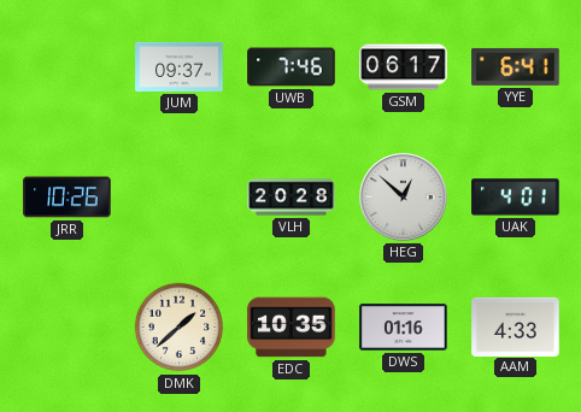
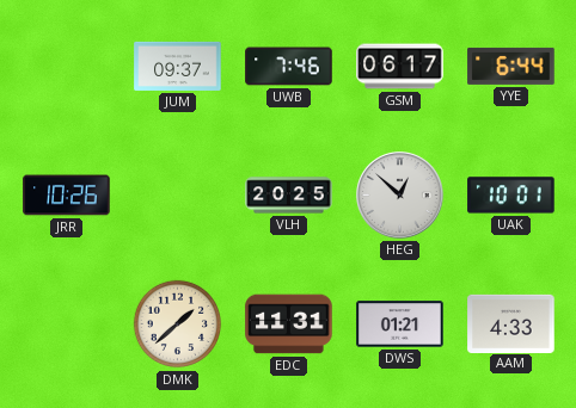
YYE: 6:41 -> 6:44 (511, 66)
VLH: 20:28 -> 20:25 (289, 196)
UAK: 4:01 -> 10:01 (511, 196)
EDC: 10:35 -> 11:31 (289, 324)
DWS: 01:16 -> 01:21 (400, 324)
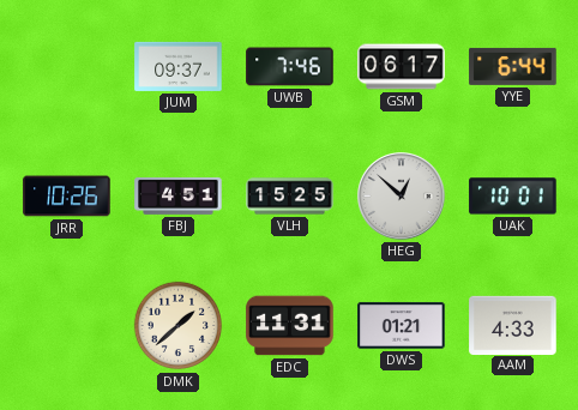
FBJ: none -> 4:51 (179, 195)
VLH: 20:25 -> 15:25 (290, 197)
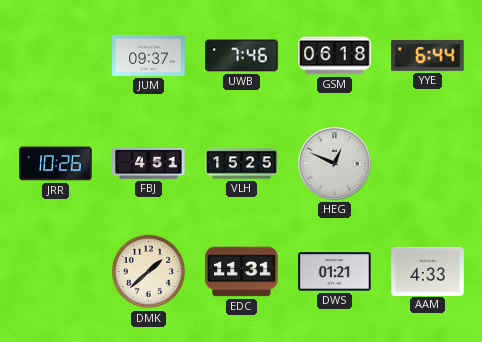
GSM: 06:17 -> 06:18 (335, 56)
HEG: 12:52 -> 12:49 (335, 164)
UAK: 10:01 -> none (513, 197)
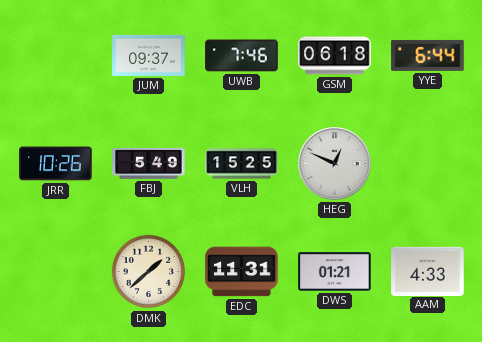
FBJ: 4:51 -> 5:49 (149, 163)
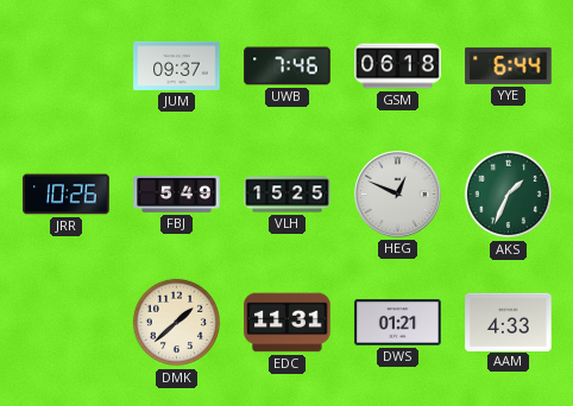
AKS: none -> 1:34 (509, 195)
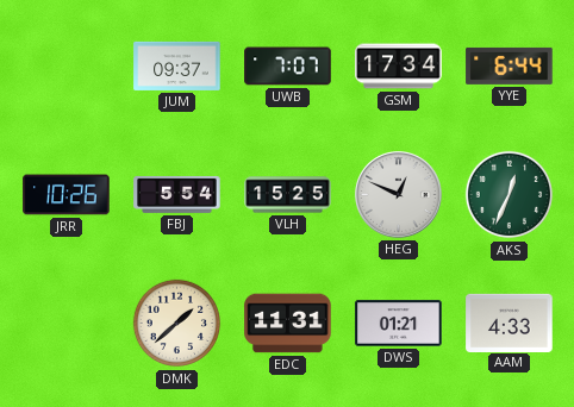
UWB: 7:46 -> 7:07 (288, 67)
GSM: 06:18 -> 17:34 (399, 67)
FBJ: 5:49 -> 5:54 (177, 194)
AKS: 1:34 -> 12:34 (510, 195)
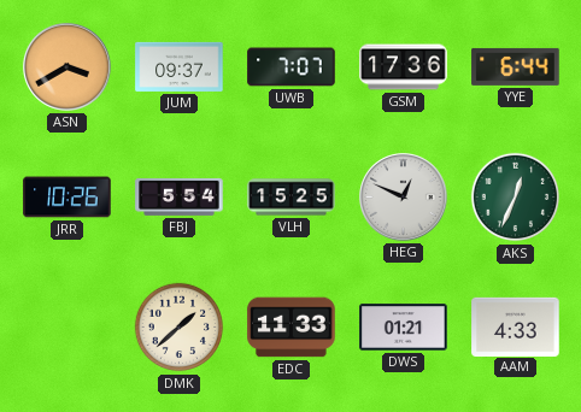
ASN: none -> 3:40 (68, 67)
GSM: 17:34 -> 17:36 (404, 67)
EDC: 11:31 -> 11:33 (292, 328)
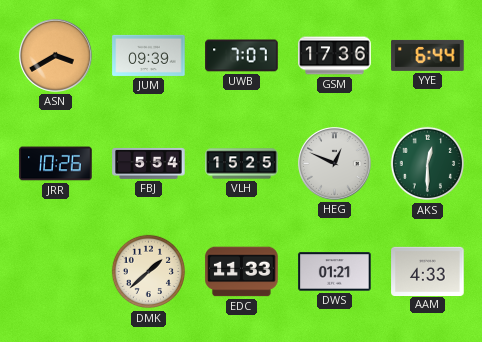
JUM: 09:37 -> 09:39 (149, 55)
AKS: 12:34 -> 12:30 (428, 164)
